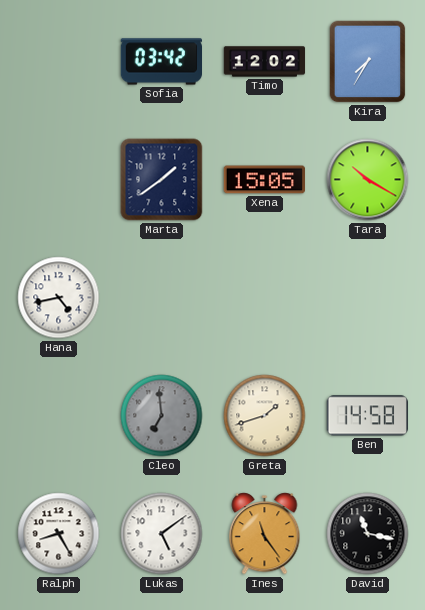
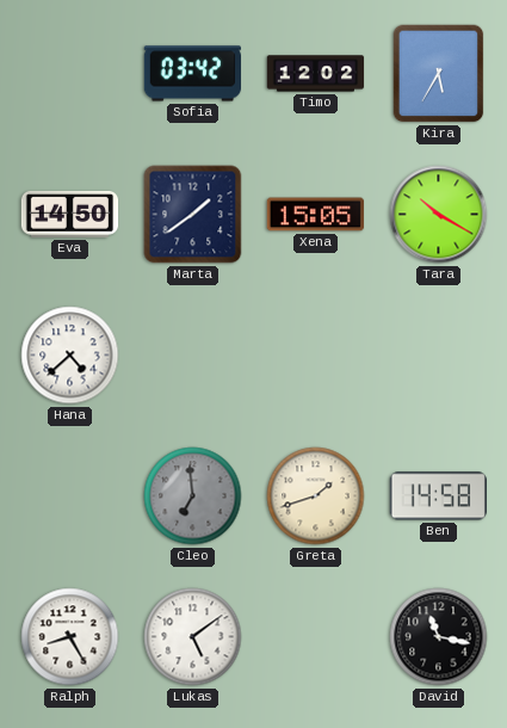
Kira: 7:35 -> 5:35 (439, 74)
Eva: none -> 14:50 (70, 215)
Hana: 4:43 -> 4:38 (70, 356)
Ines: 11:24 -> none (265, 534)
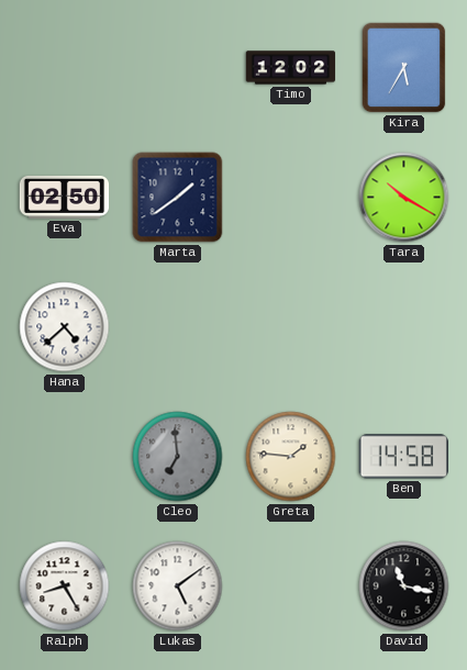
Sofia: 03:42 -> none (192, 74)
Eva: 14:50 -> 02:50 (65, 198)
Xena: 15:05 -> none (315, 215)
Greta: 1:42 -> 1:46 (291, 457)
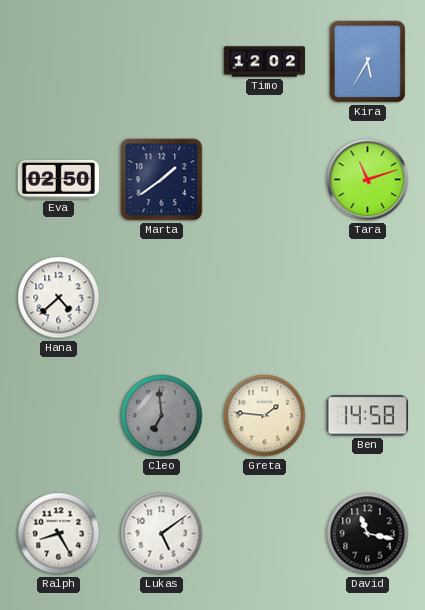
Tara: 10:20 -> 11:12 (368, 180)
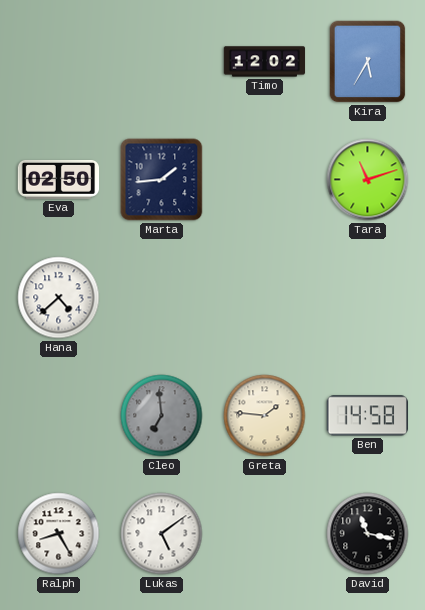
Marta: 1:39 -> 1:44 (162, 180)
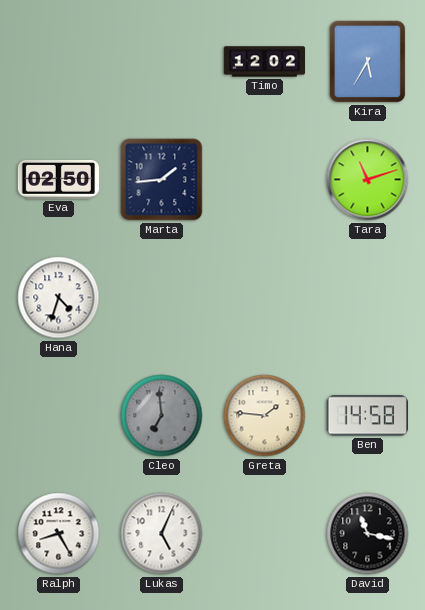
Hana: 4:38 -> 4:33 (59, 298)
Lukas: 5:09 -> 5:04 (162, 534)
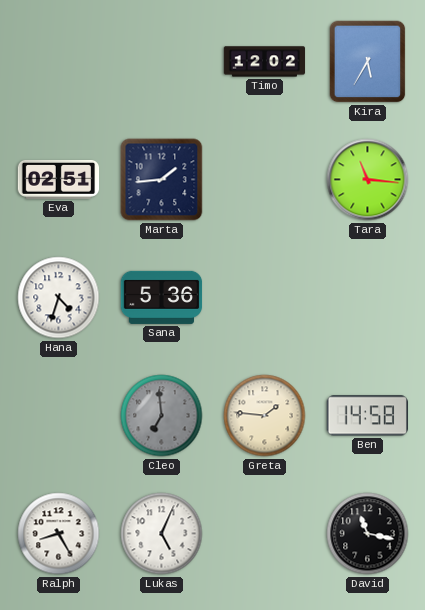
Eva: 02:50 -> 02:51 (59, 180)
Tara: 11:12 -> 11:16 (368, 180)
Sana: none -> 5:36 (162, 297)
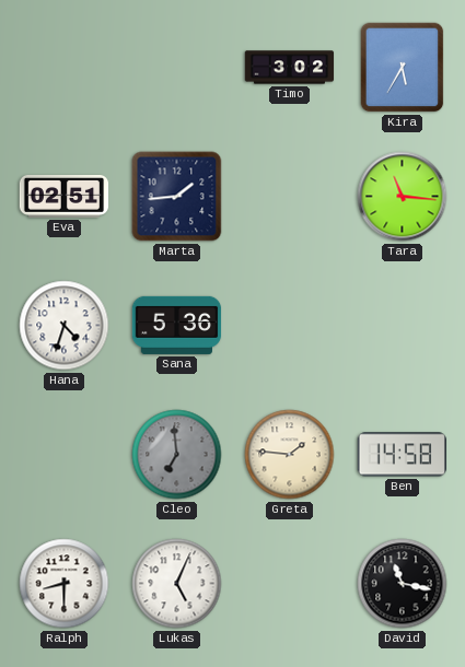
Timo: 12:02 -> 3:02 (290, 68)
Ralph: 8:25 -> 8:30 (65, 584)
